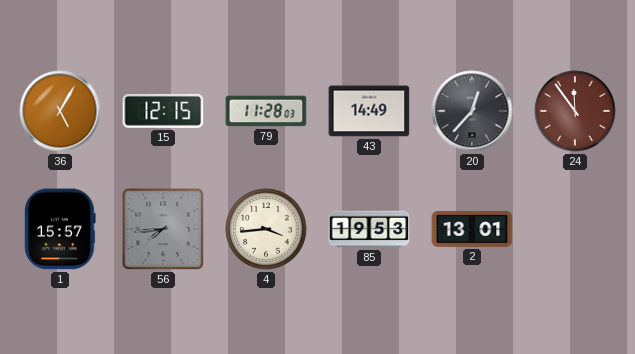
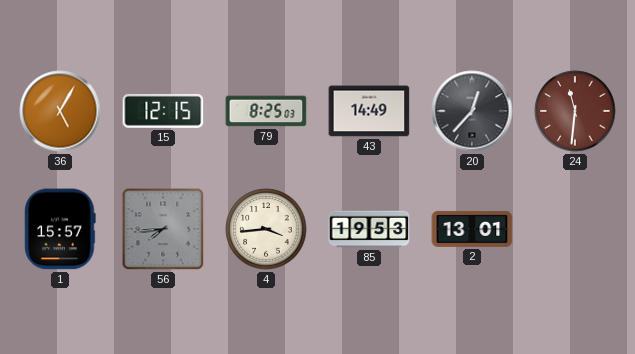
79: 11:28 -> 8:25 (266, 111)
24: 11:54 -> 11:31 (575, 111)
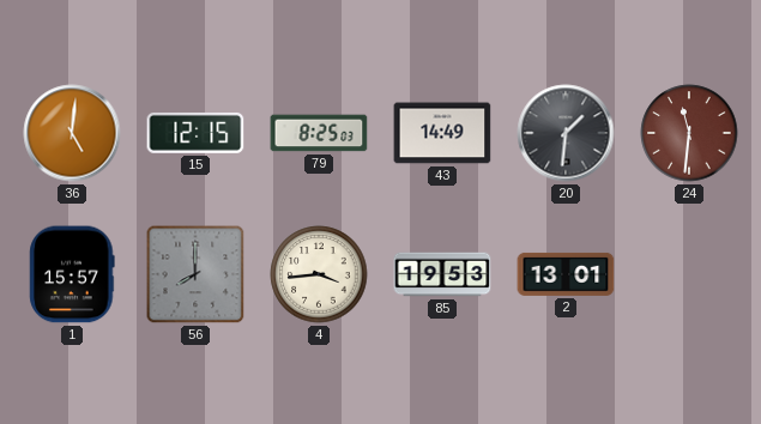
36: 5:05 -> 5:01 (72, 133)
20: 12:37 -> 1:31 (566, 133)
56: 7:44 -> 8:00 (195, 274)
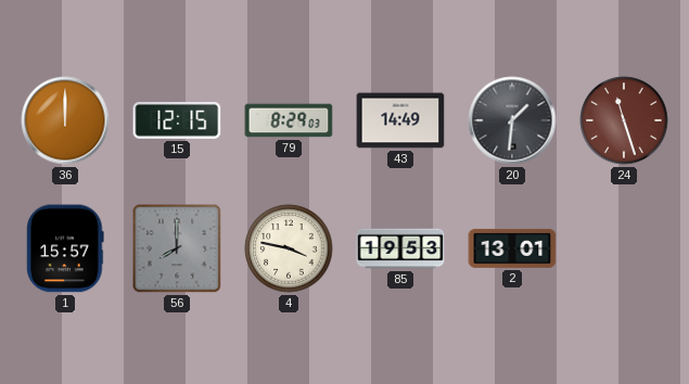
36: 5:01 -> 12:00 (65, 120)
79: 8:25 -> 8:29 (289, 120)
24: 11:31 -> 11:27 (624, 120)
4: 3:44 -> 3:47 (289, 248)
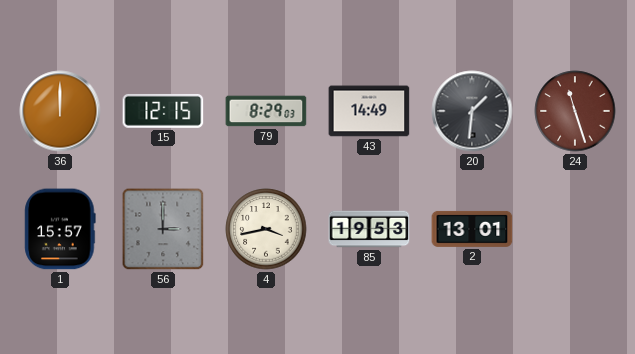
56: 8:00 -> 3:00 (163, 229)
4: 3:47 -> 3:43 (266, 229)
